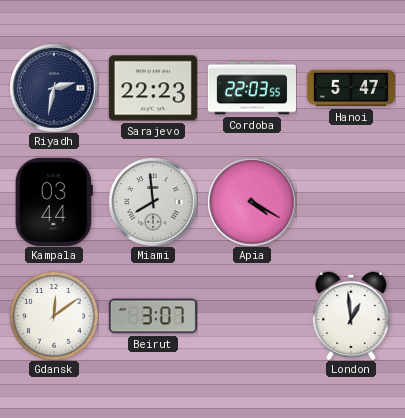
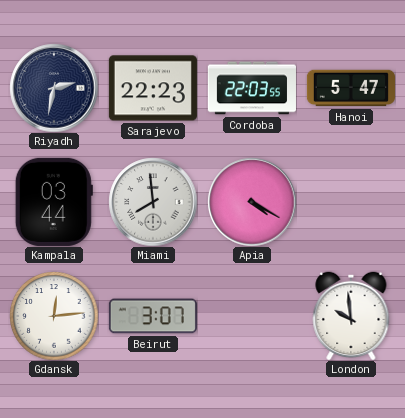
Gdansk: 12:09 -> 12:14 (54, 316)
London: 12:59 -> 9:59 (351, 316)
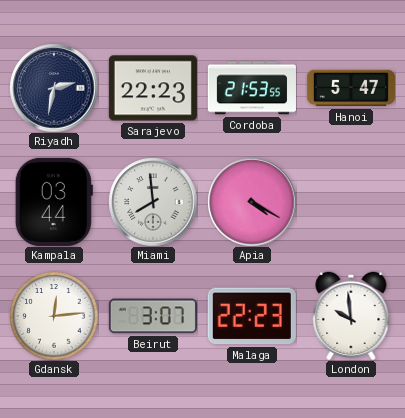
Cordoba: 22:03 -> 21:53 (252, 88)
Malaga: none -> 22:23 (252, 316)
